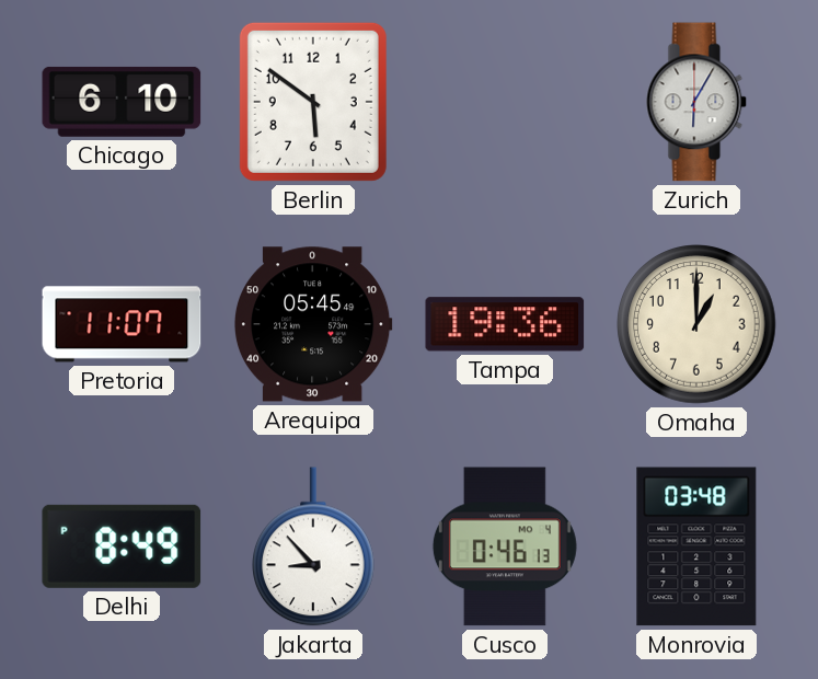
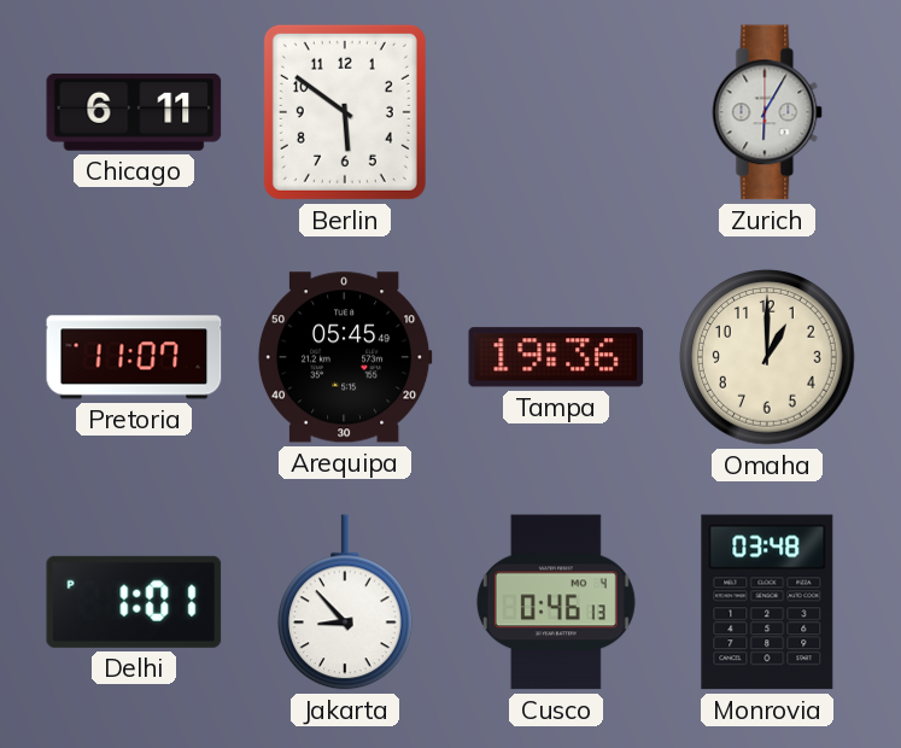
Chicago: 6:10 -> 6:11 (134, 112)
Delhi: 8:49 -> 1:01 (134, 602)
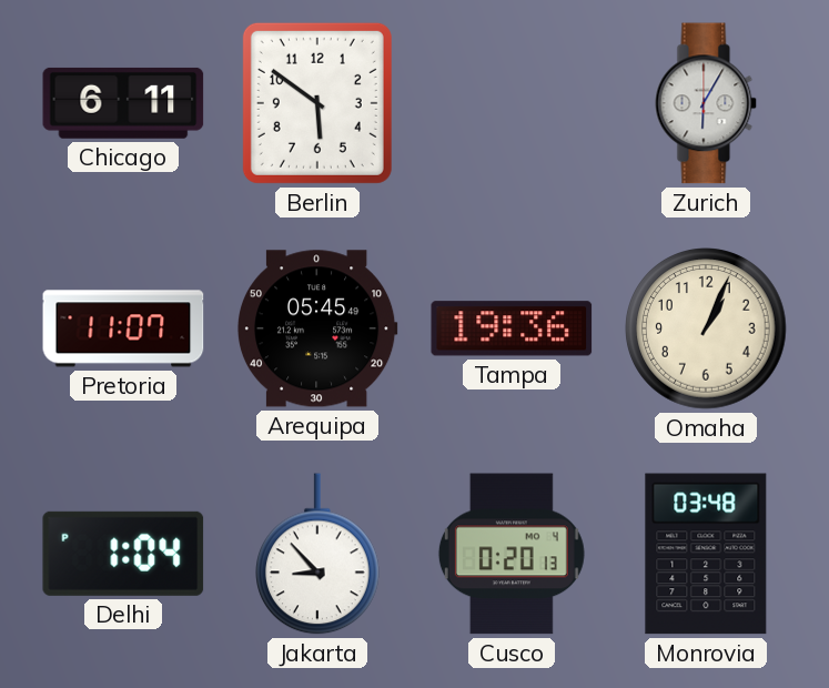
Omaha: 1:00 -> 1:04 (706, 328)
Delhi: 1:01 -> 1:04 (123, 554)
Cusco: 0:46 -> 0:20 (512, 554)
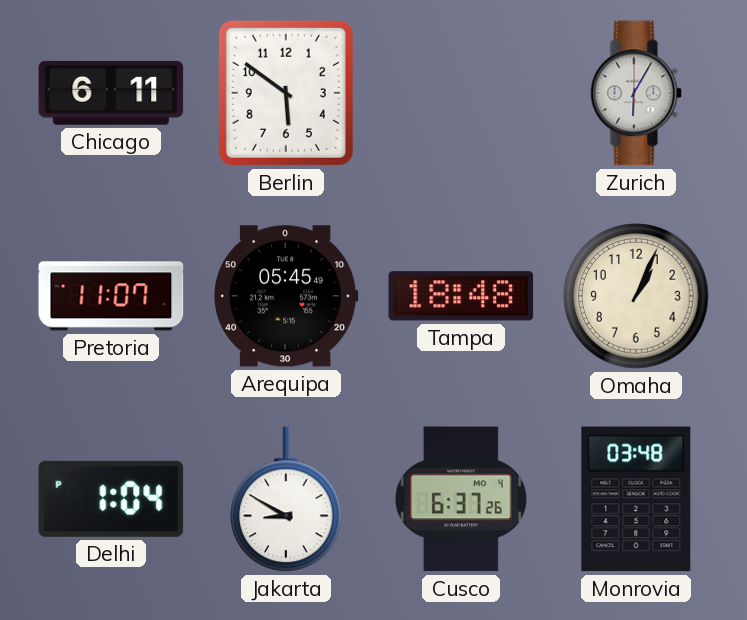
Tampa: 19:36 -> 18:48 (461, 296)
Jakarta: 8:53 -> 8:50 (287, 499)
Cusco: 0:20 -> 6:37 (461, 499)
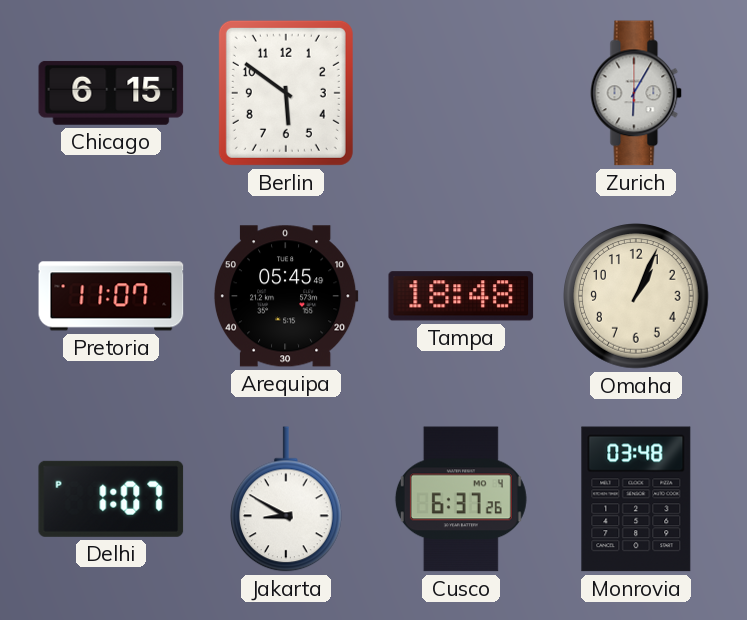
Chicago: 6:11 -> 6:15 (111, 93)
Delhi: 1:04 -> 1:07 (111, 499)
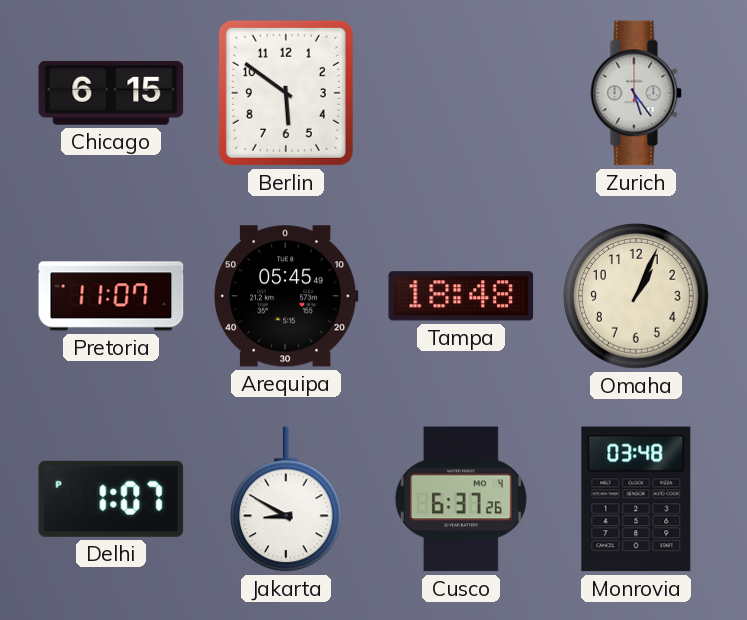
Zurich: 6:05 -> 5:24 (636, 93)
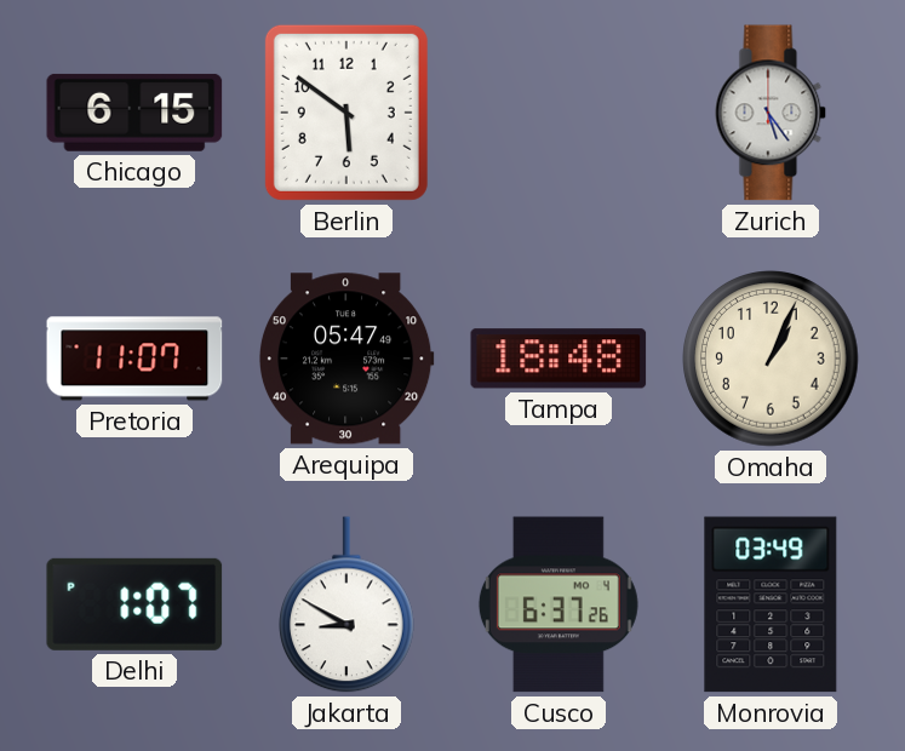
Arequipa: 05:45 -> 05:47 (346, 359)
Monrovia: 03:48 -> 03:49 (771, 604)
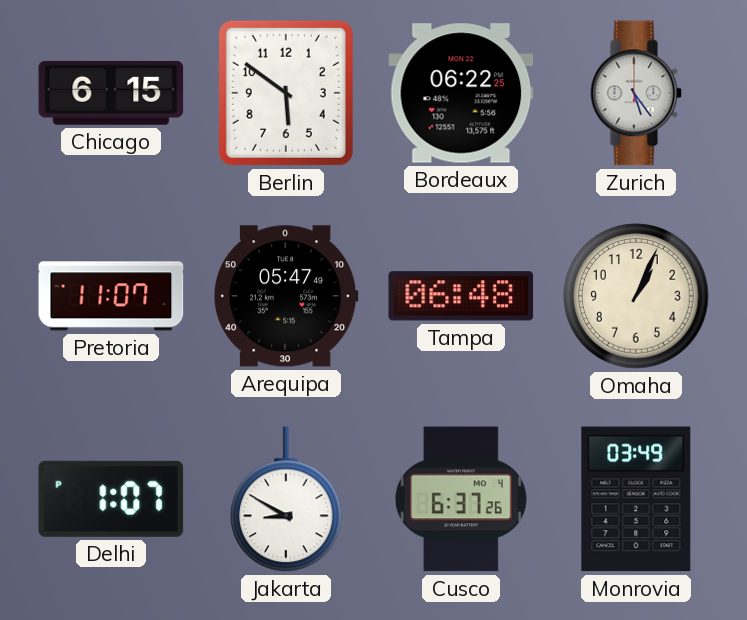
Bordeaux: none -> 06:22 (461, 93)
Tampa: 18:48 -> 06:48 (461, 296)
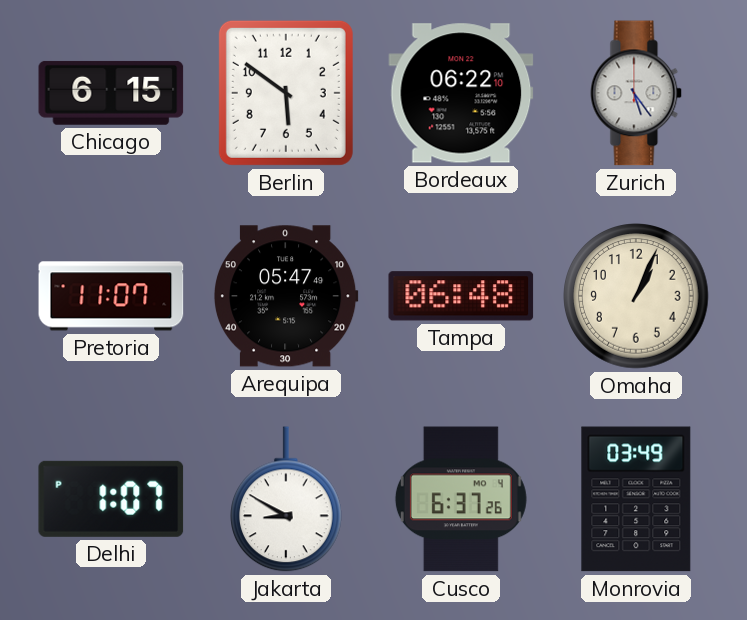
Bordeaux: 06:22:25 -> 06:22:10 (461, 93)
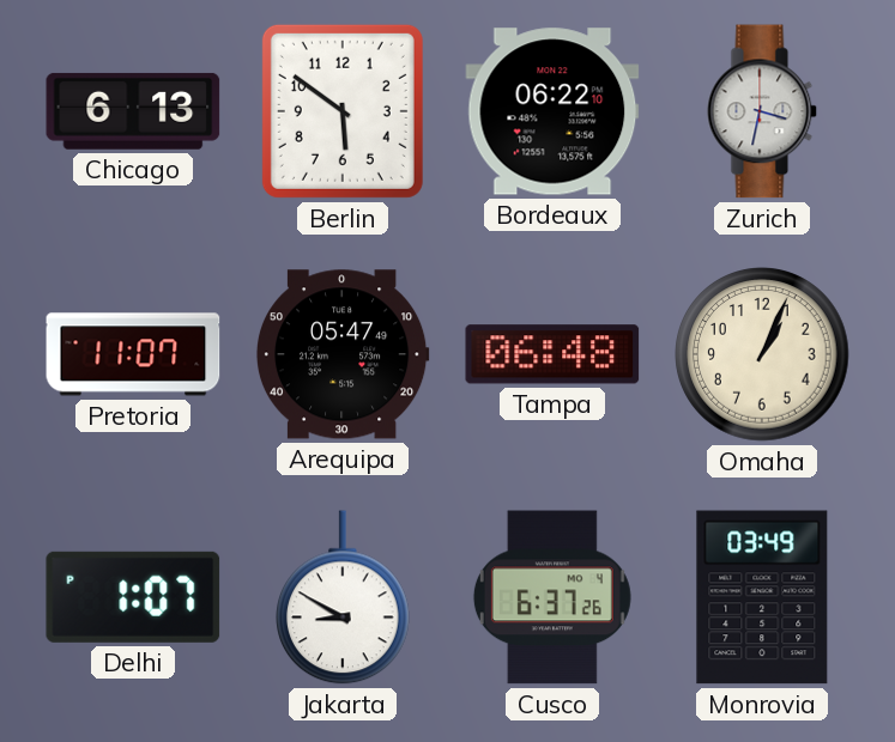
Chicago: 6:15 -> 6:13 (133, 111)
Zurich: 5:24 -> 3:32 (762, 111)
